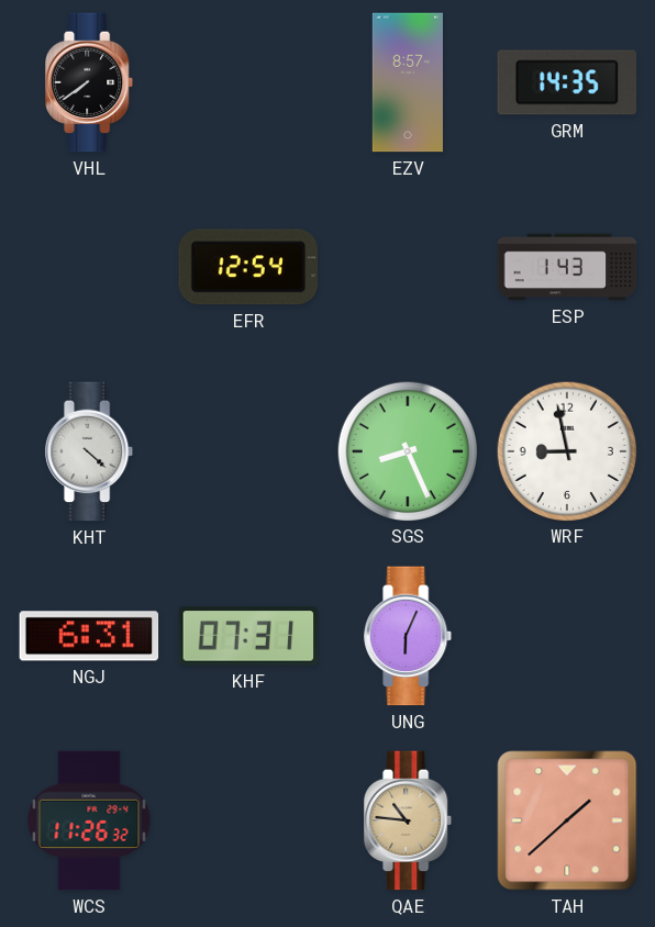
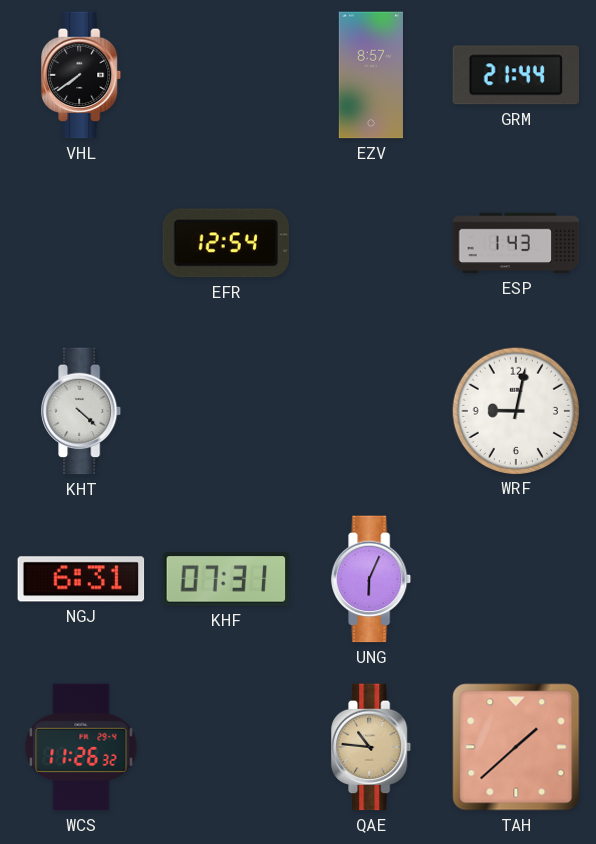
GRM: 14:35 -> 21:44 (516, 75)
SGS: 8:26 -> none (407, 450)
WRF: 8:58 -> 9:02 (515, 410)
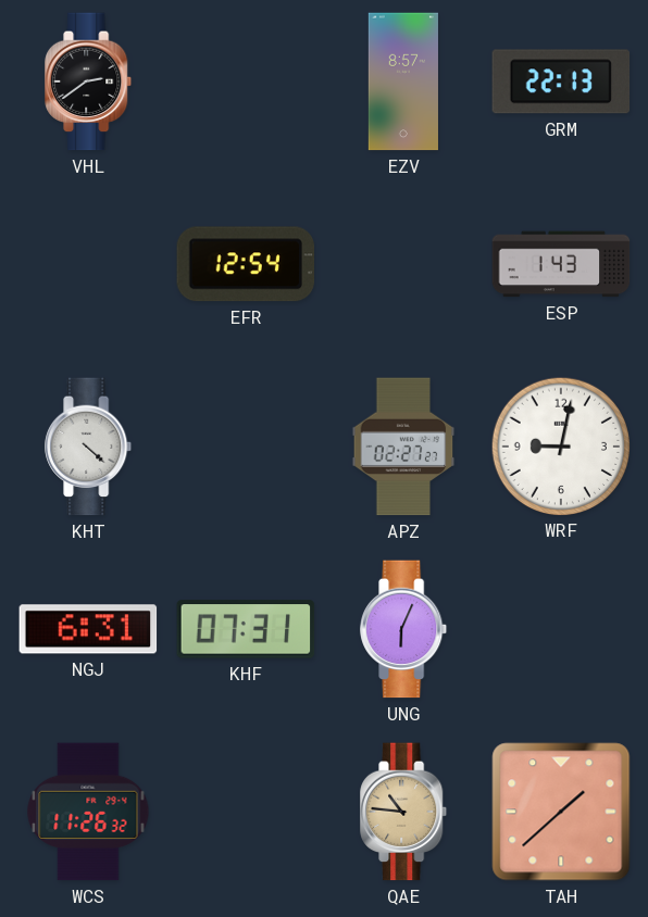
VHL: 7:39 -> 2:39 (89, 81)
GRM: 21:44 -> 22:13 (561, 81)
APZ: none -> 02:27 (403, 447)
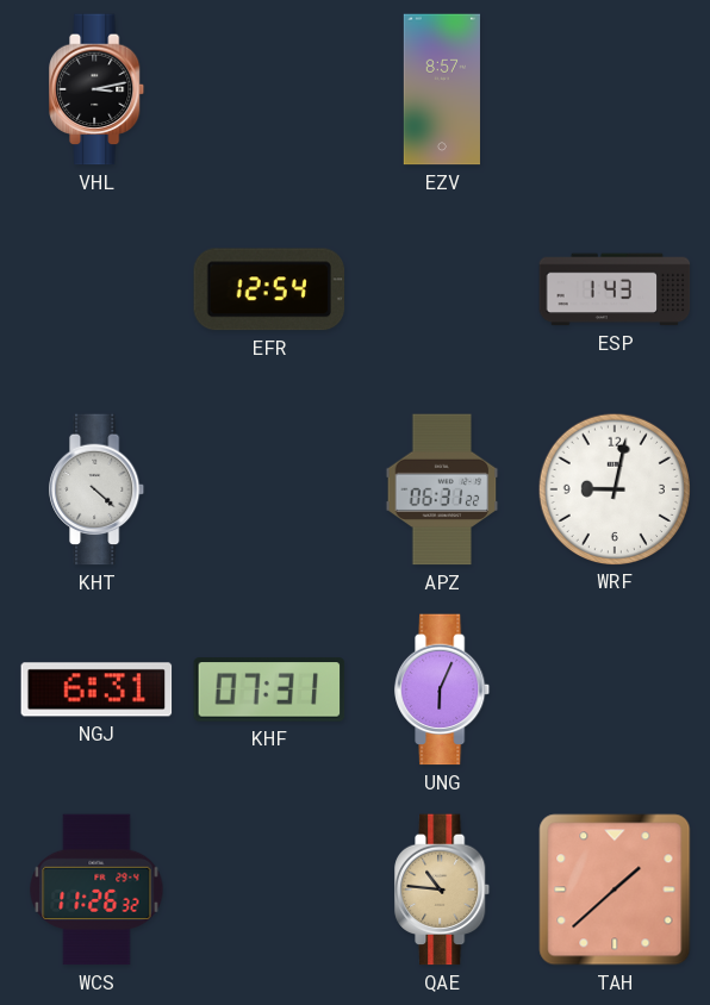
VHL: 2:39 -> 3:13 (98, 89)
GRM: 22:13 -> none (561, 81)
APZ: 02:27 -> 06:31 (442, 489)
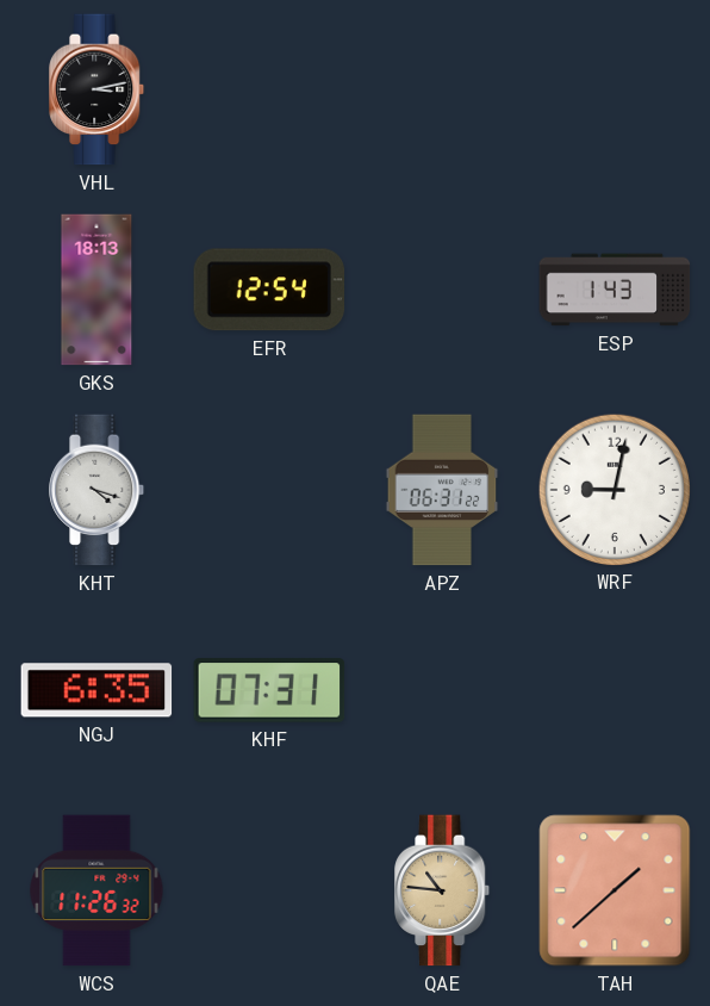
EZV: 8:57 -> none (442, 89)
GKS: none -> 18:13 (96, 290)
KHT: 4:22 -> 4:18 (98, 490)
NGJ: 6:31 -> 6:35 (96, 690)
UNG: 6:04 -> none (443, 689)
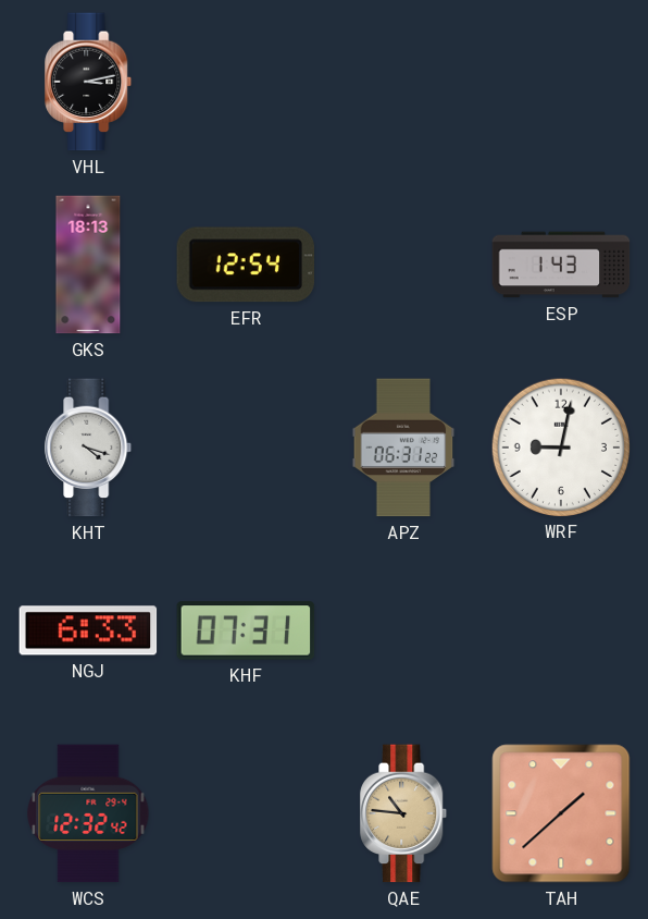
NGJ: 6:35 -> 6:33 (88, 630)
WCS: 11:26 -> 12:32 (88, 813)
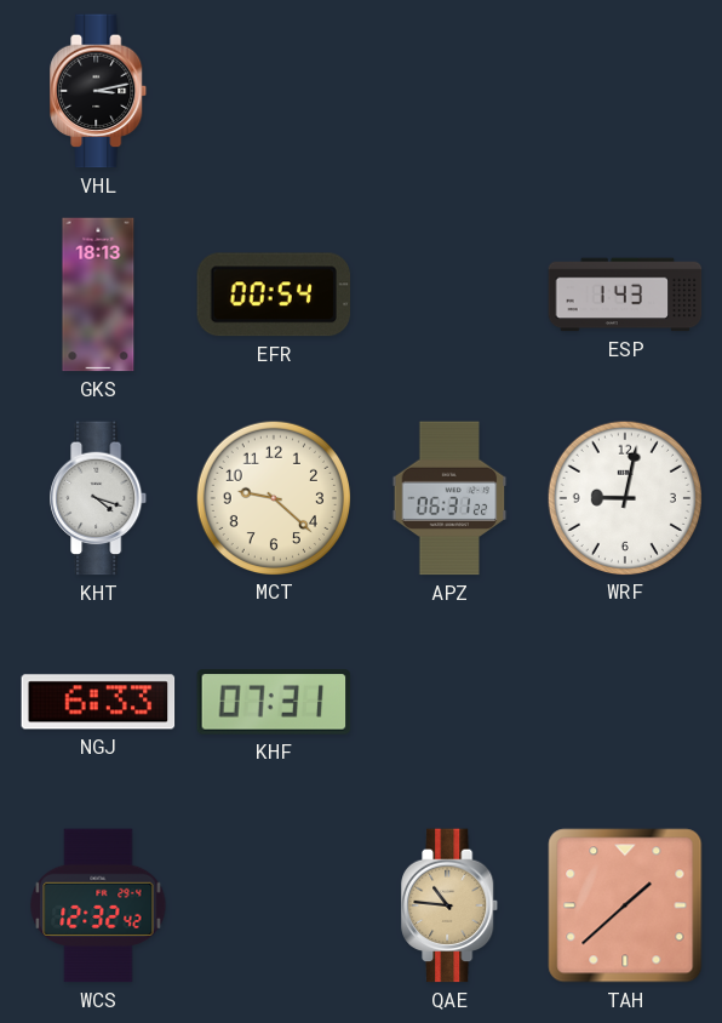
EFR: 12:54 -> 00:54 (274, 295)
MCT: none -> 9:22 (273, 497)
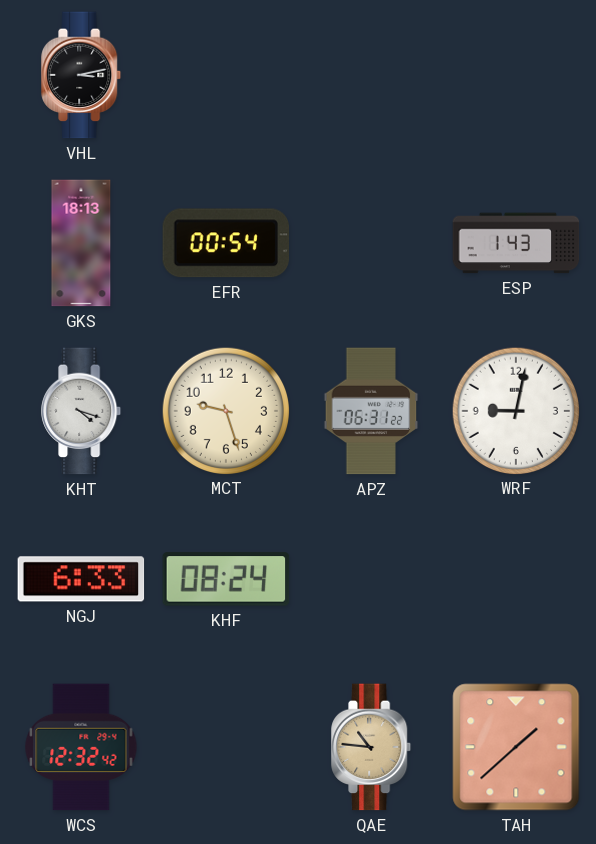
MCT: 9:22 -> 9:27 (225, 410)
KHF: 07:31 -> 08:24 (226, 579)
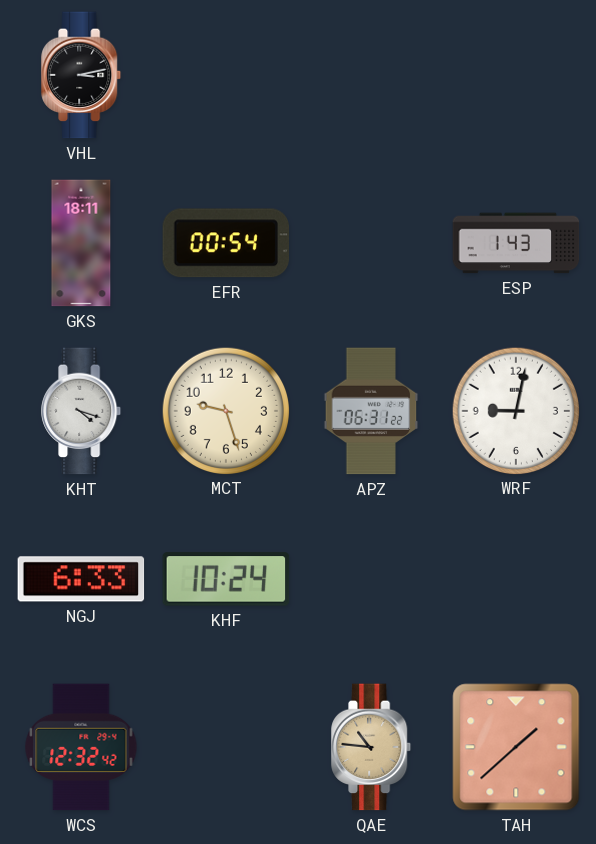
GKS: 18:13 -> 18:11 (81, 243)
KHF: 08:24 -> 10:24 (226, 579)
